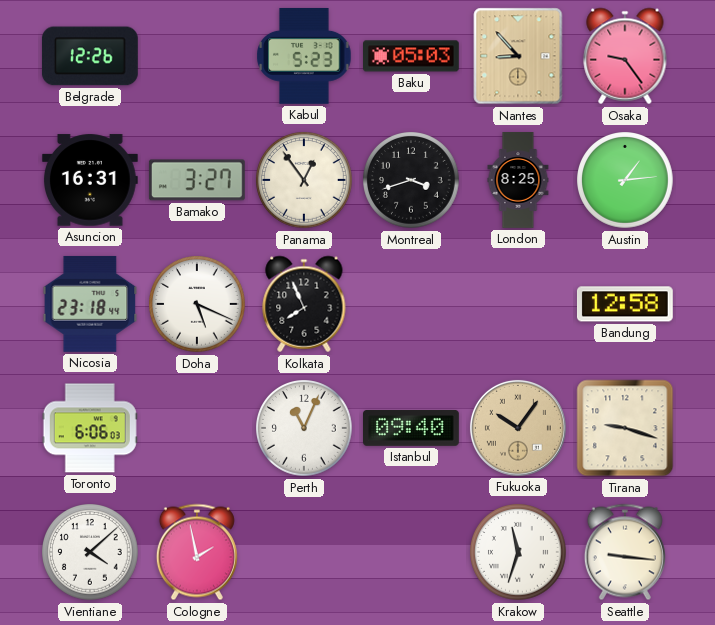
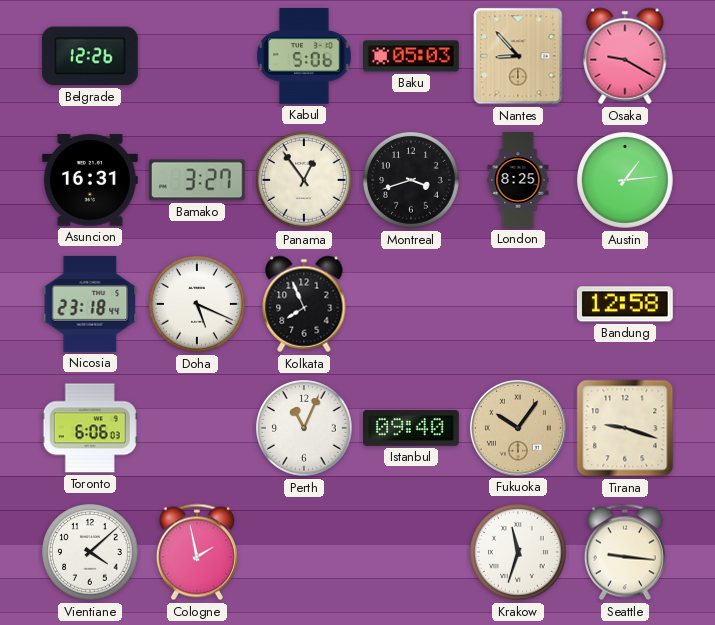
Kabul: 5:23 -> 5:06 (304, 56)
Osaka: 9:24 -> 9:20 (625, 56)
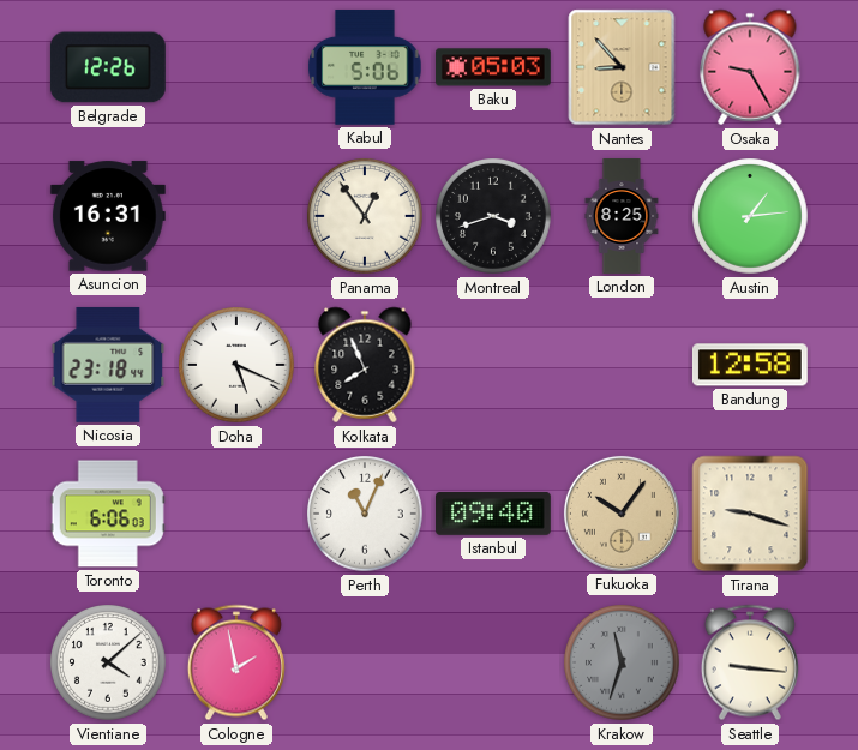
Osaka: 9:20 -> 9:25 (750, 67)
Bamako: 3:27 -> none (197, 180)
Krakow dial: white -> grey (623, 664)
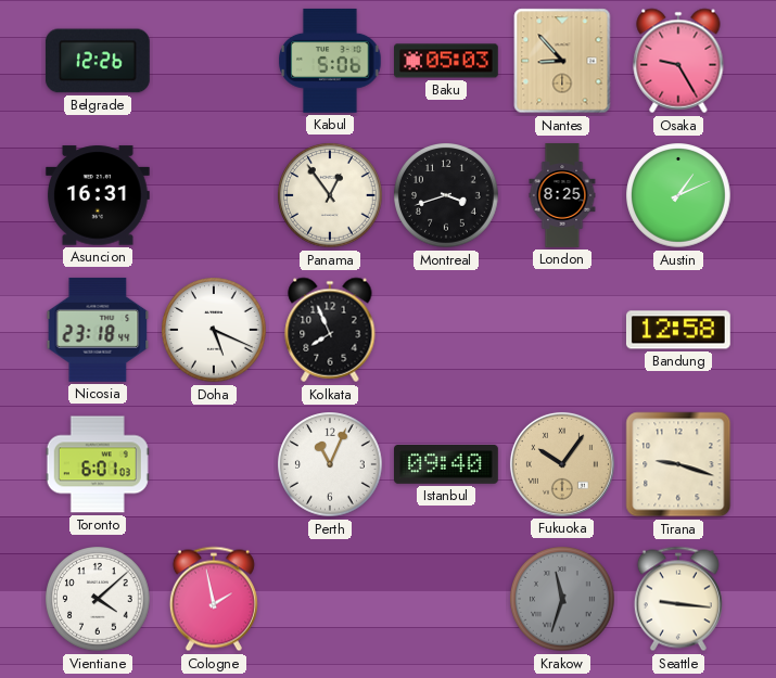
Austin: 1:14 -> 1:11 (679, 196)
Toronto: 6:06 -> 6:01 (98, 464)
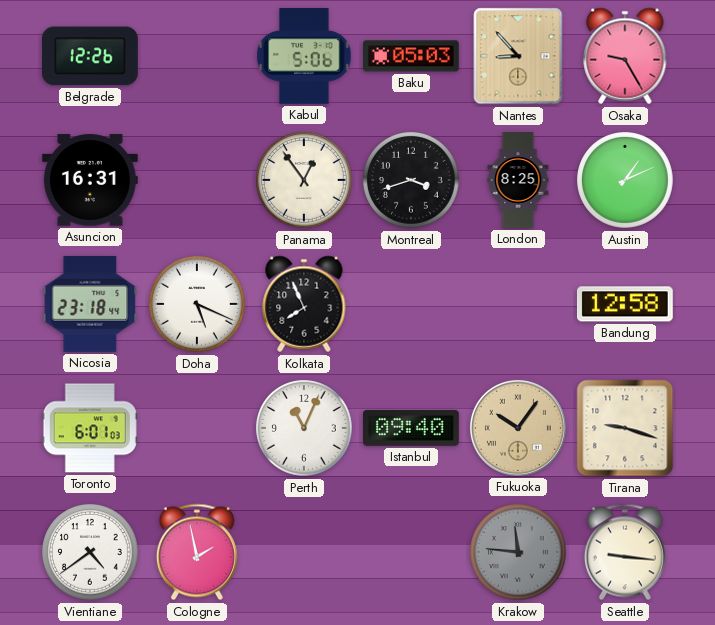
Vientiane: 4:08 -> 4:39 (91, 553)
Krakow: 11:33 -> 11:46 (519, 553)
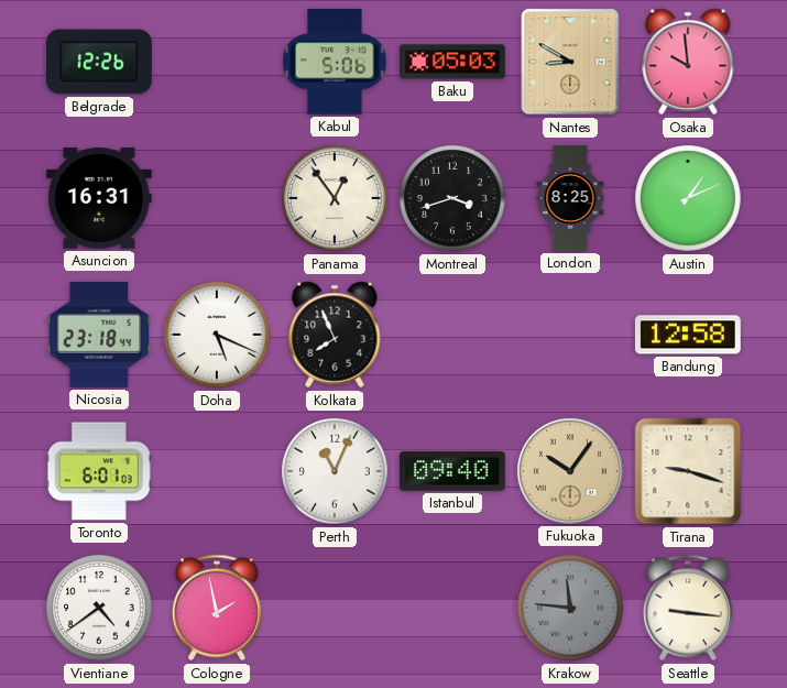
Nantes: 8:53 -> 8:50 (570, 62)
Osaka: 9:25 -> 9:59 (688, 62)
